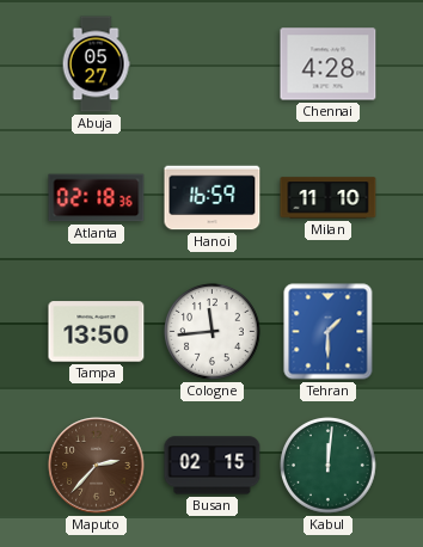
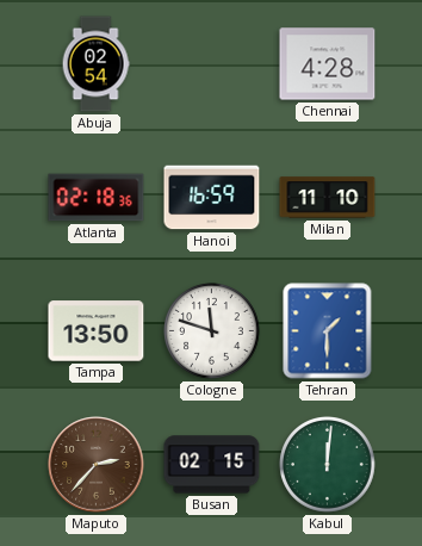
Abuja: 05:27 -> 02:54 (95, 64)
Cologne: 11:44 -> 11:48 (212, 331)
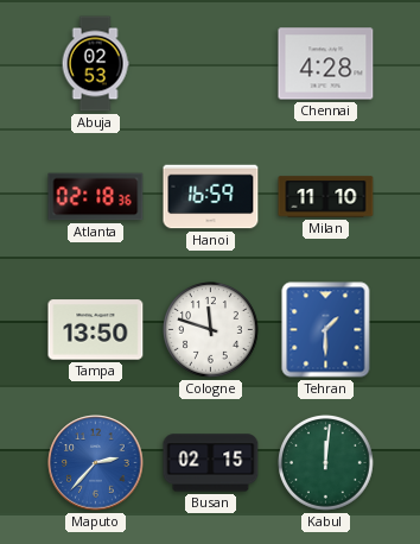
Abuja: 02:54 -> 02:53 (95, 64)
Maputo dial: brown -> blue (96, 463)
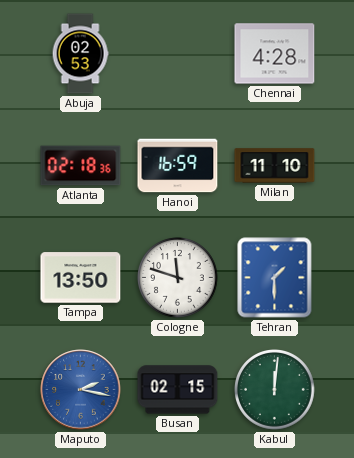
Maputo: 2:37 -> 2:17 (81, 390)
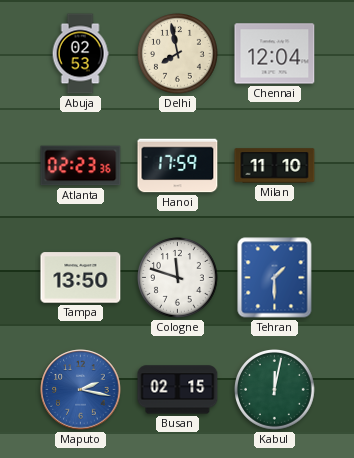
Delhi: none -> 7:58 (178, 54)
Chennai: 4:28 -> 12:04 (275, 54)
Atlanta: 02:18 -> 02:23 (81, 166)
Hanoi: 16:59 -> 17:59 (178, 166)
Kabul: 12:01 -> 12:02 (275, 390)
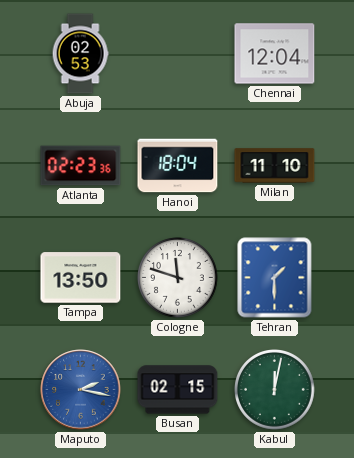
Delhi: 7:58 -> none (178, 54)
Hanoi: 17:59 -> 18:04 (178, 166)
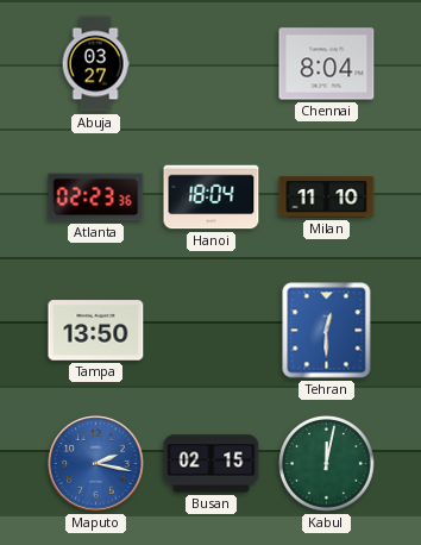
Abuja: 02:53 -> 03:27 (95, 64)
Chennai: 12:04 -> 8:04 (327, 64)
Cologne: 11:48 -> none (178, 278)
Tehran: 1:30 -> 12:30 (327, 331)
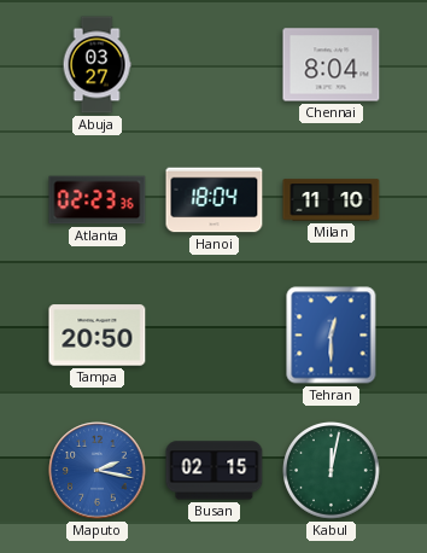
Tampa: 13:50 -> 20:50 (98, 336)
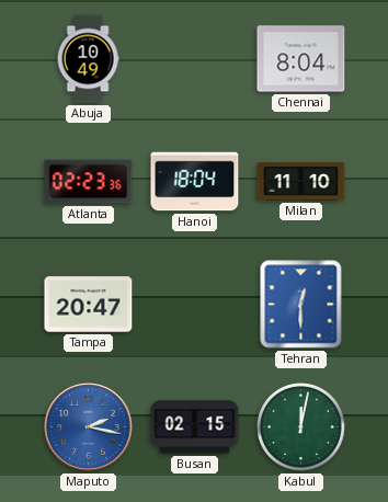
Abuja: 03:27 -> 10:49 (88, 59)
Tampa: 20:50 -> 20:47 (89, 305)
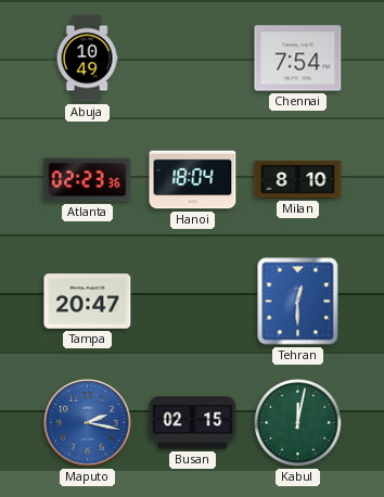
Chennai: 8:04 -> 7:54 (298, 59)
Milan: 11:10 -> 8:10 (298, 180)
